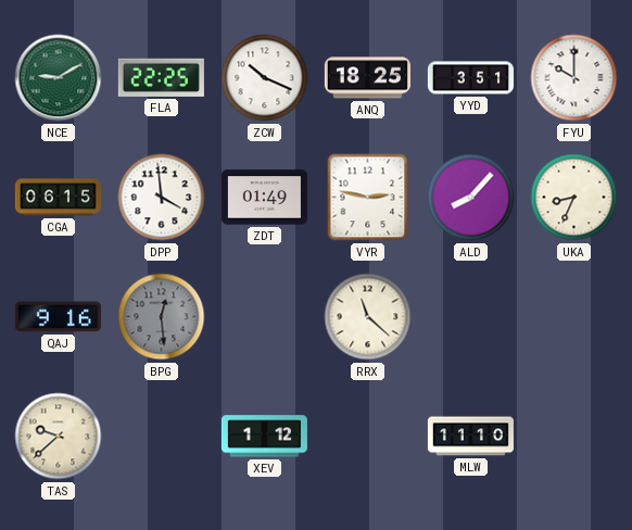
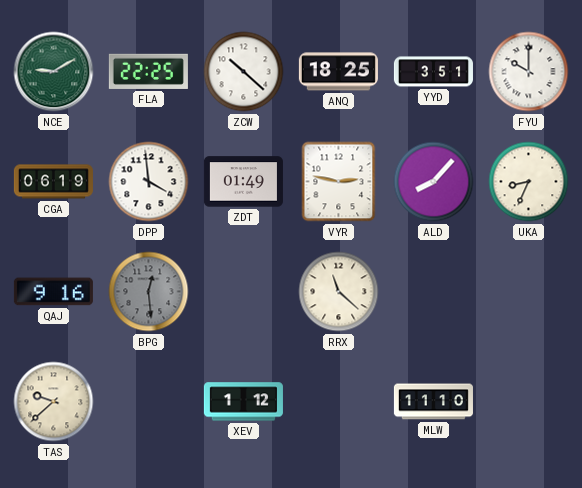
ZCW: 10:19 -> 10:22 (244, 72)
CGA: 06:15 -> 06:19 (53, 182)
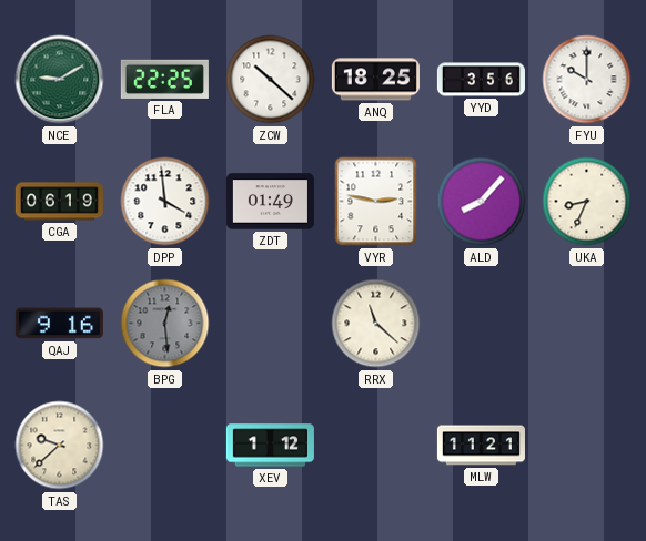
YYD: 3:51 -> 3:56 (481, 80)
MLW: 11:10 -> 11:21 (481, 446)
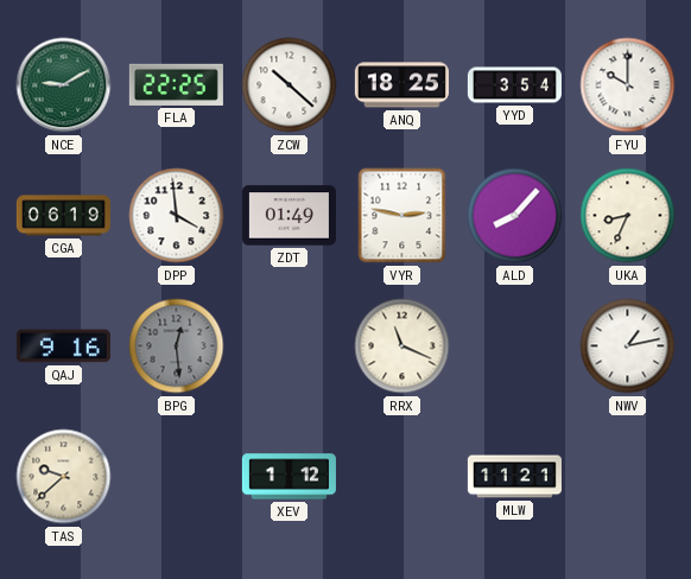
YYD: 3:56 -> 3:54 (514, 85)
RRX: 11:22 -> 11:19 (402, 346)
NWV: none -> 1:13 (628, 346)
